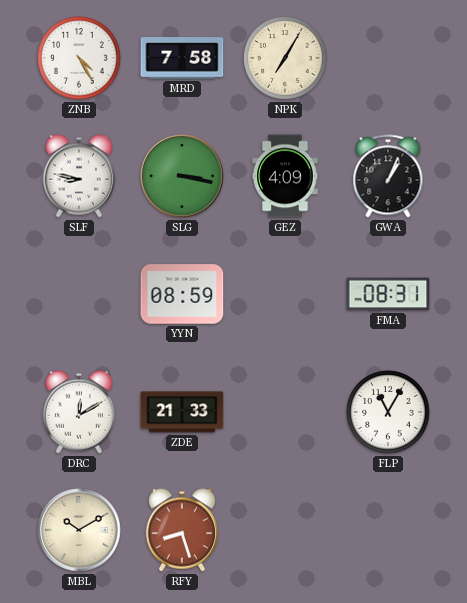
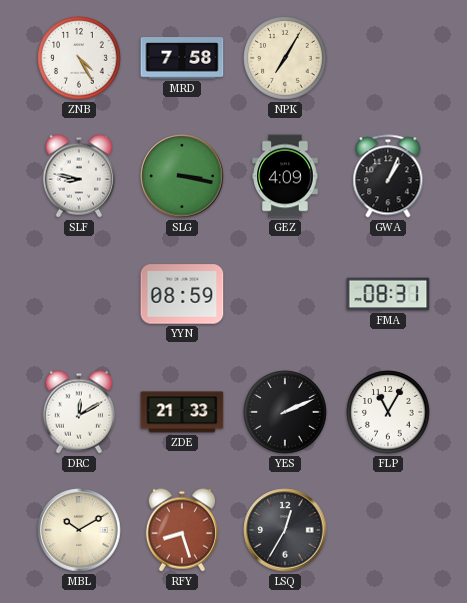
YES: none -> 2:11 (285, 412)
LSQ: none -> 12:35 (285, 530)
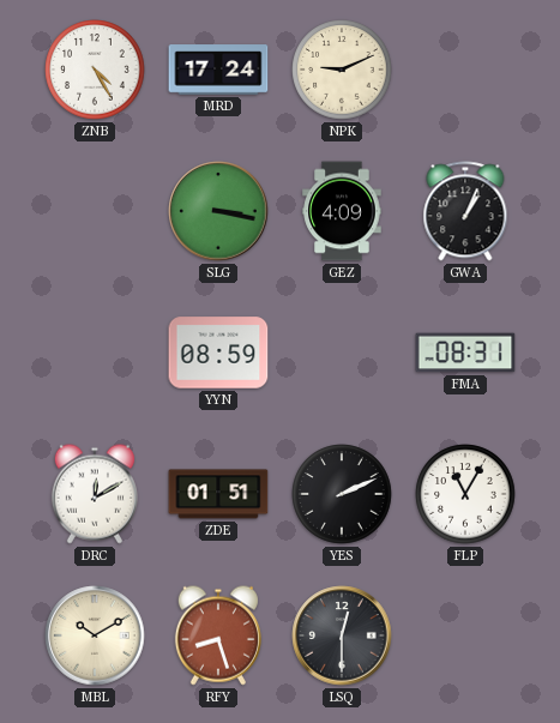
MRD: 7:58 -> 17:24 (218, 70)
NPK: 7:05 -> 9:11 (342, 70)
SLF: 8:47 -> none (79, 176)
ZDE: 21:33 -> 01:51 (218, 494)
LSQ: 12:35 -> 12:30 (342, 635)
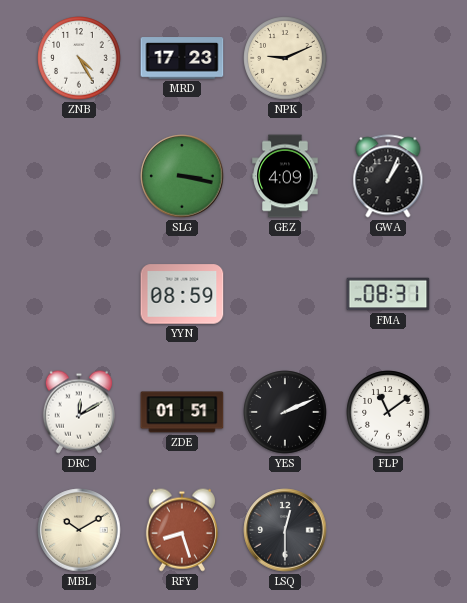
MRD: 17:24 -> 17:23 (182, 58)
FLP: 11:05 -> 11:09 (388, 412)
